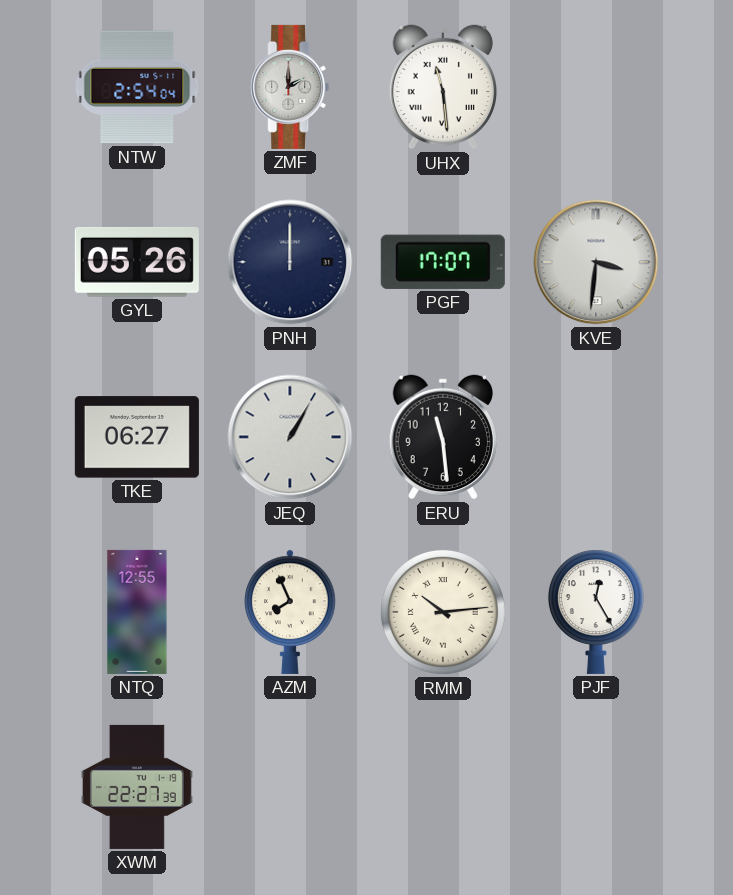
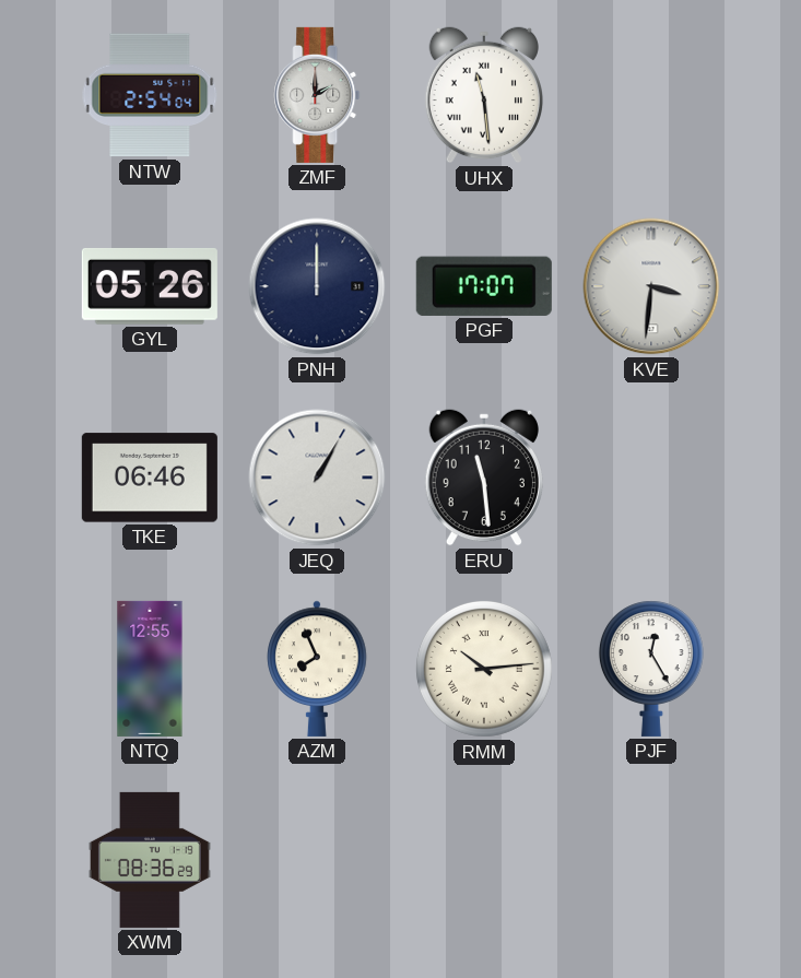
TKE: 06:27 -> 06:46 (150, 478)
XWM: 22:27 -> 08:36 (150, 860)
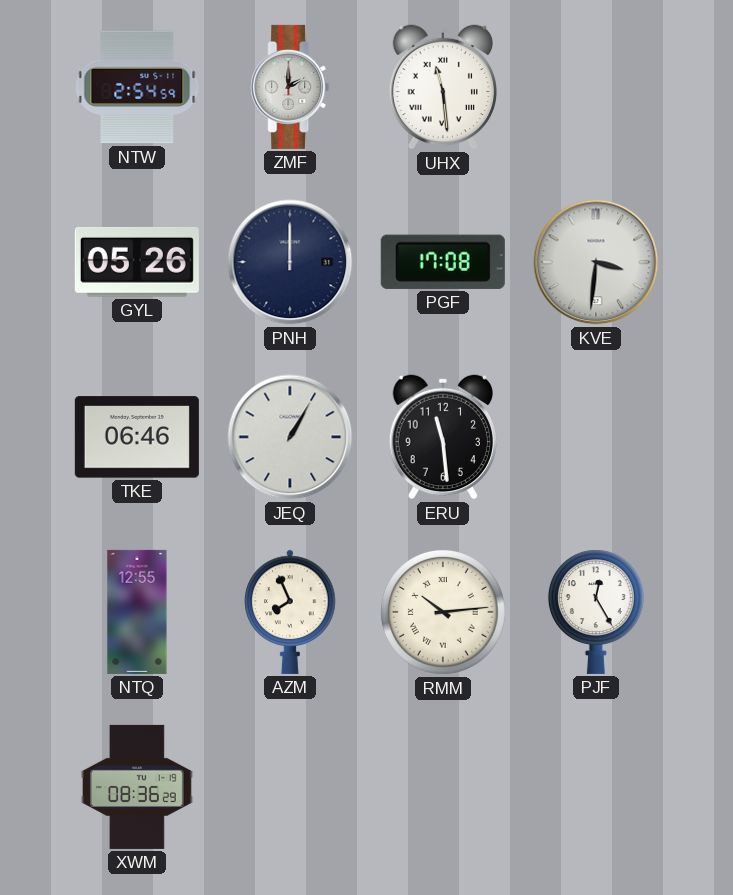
NTW: 2:54:04 -> 2:54:59 (137, 87)
PGF: 17:07 -> 17:08 (443, 262)
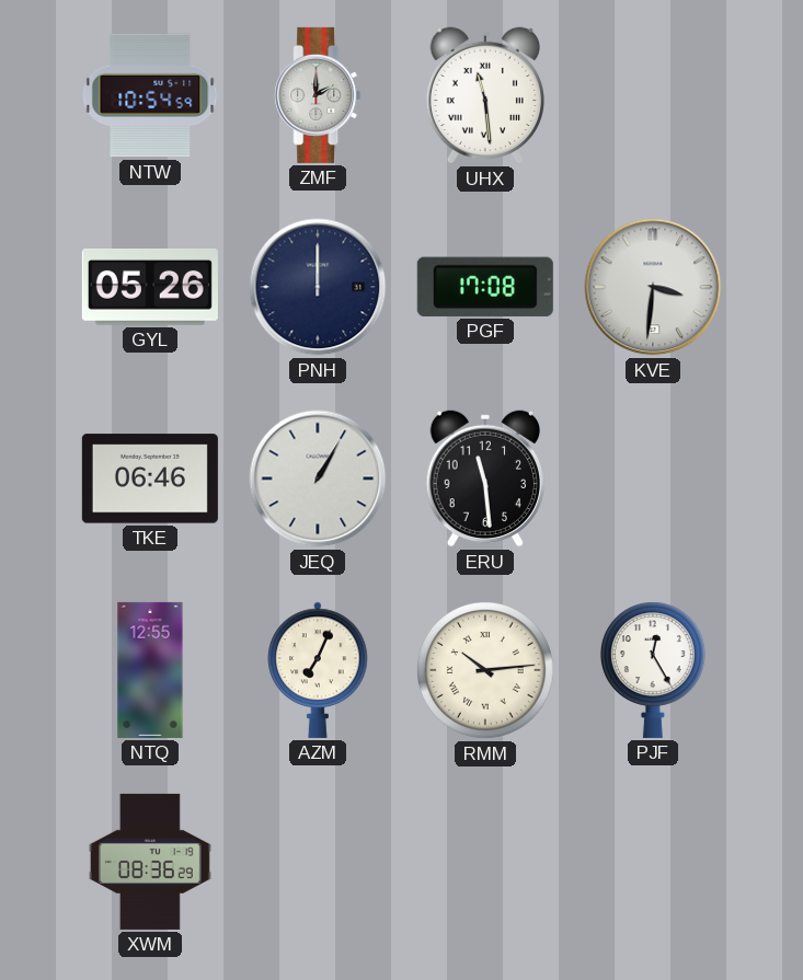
NTW: 2:54 -> 10:54 (150, 95)
AZM: 7:56 -> 7:04 (318, 670)
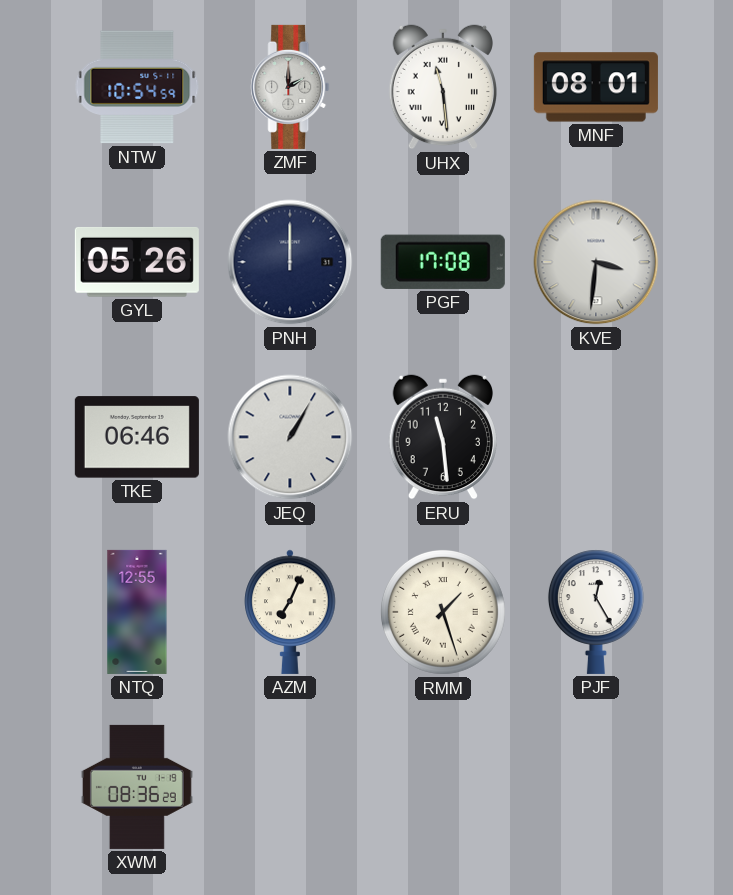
MNF: none -> 08:01 (596, 87)
RMM: 10:14 -> 1:27 (443, 612)
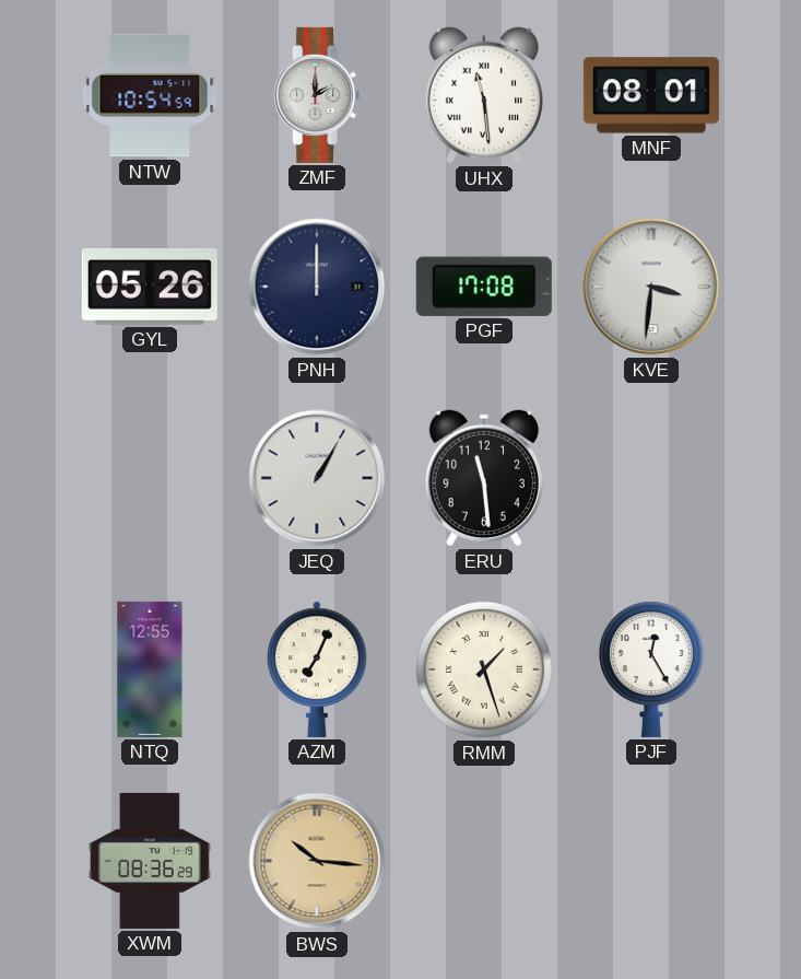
TKE: 06:46 -> none (137, 437)
BWS: none -> 10:16 (317, 861)
